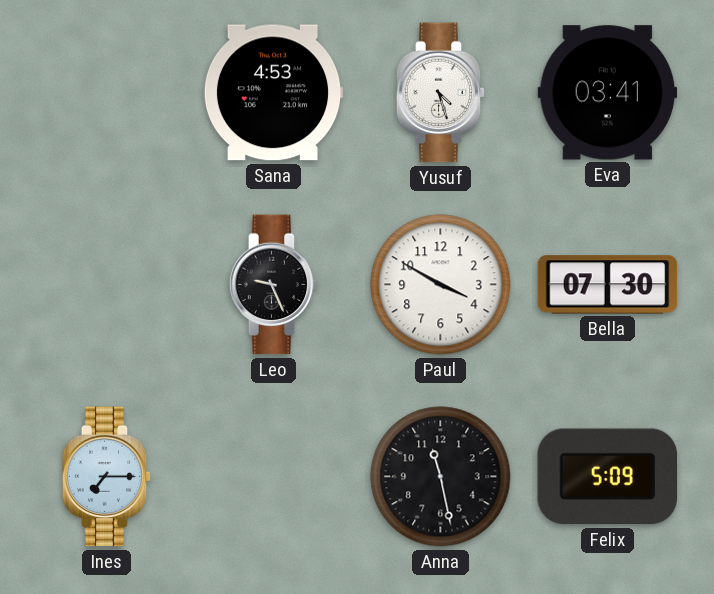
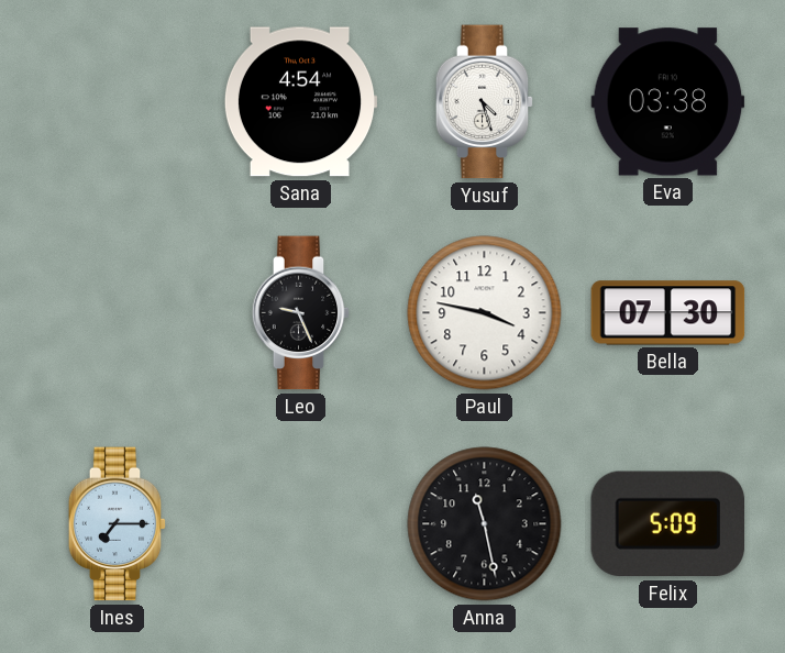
Sana: 4:53 -> 4:54 (300, 102)
Eva: 03:41 -> 03:38 (668, 102)
Paul: 3:50 -> 3:47 (485, 313)
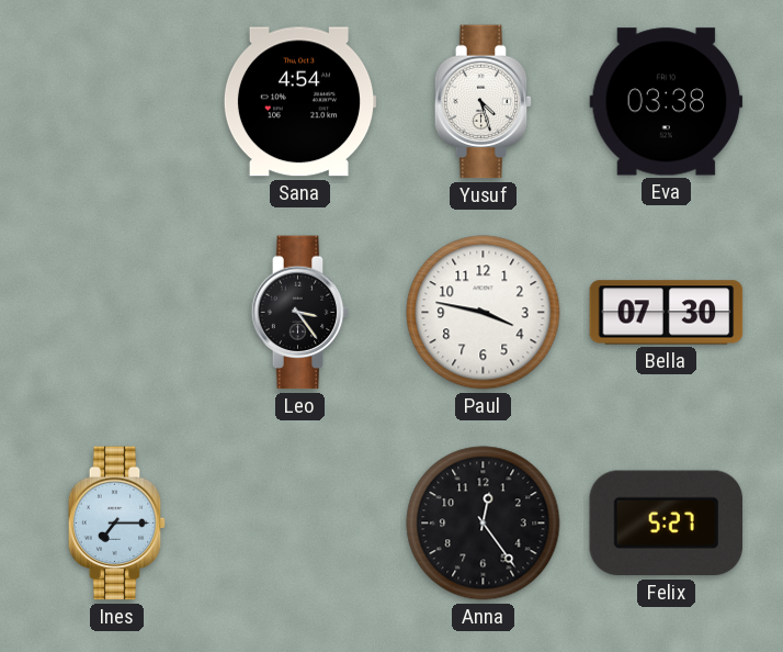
Leo: 9:26 -> 3:24 (300, 313)
Anna: 11:28 -> 12:24 (484, 524)
Felix: 5:09 -> 5:27 (667, 524)
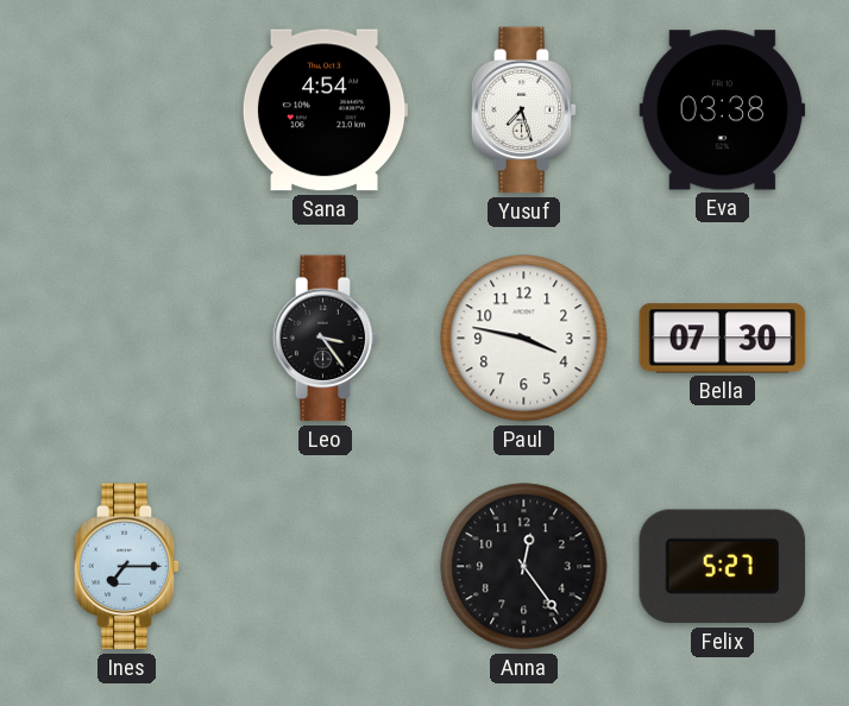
Yusuf: 4:27 -> 7:27 (524, 111)
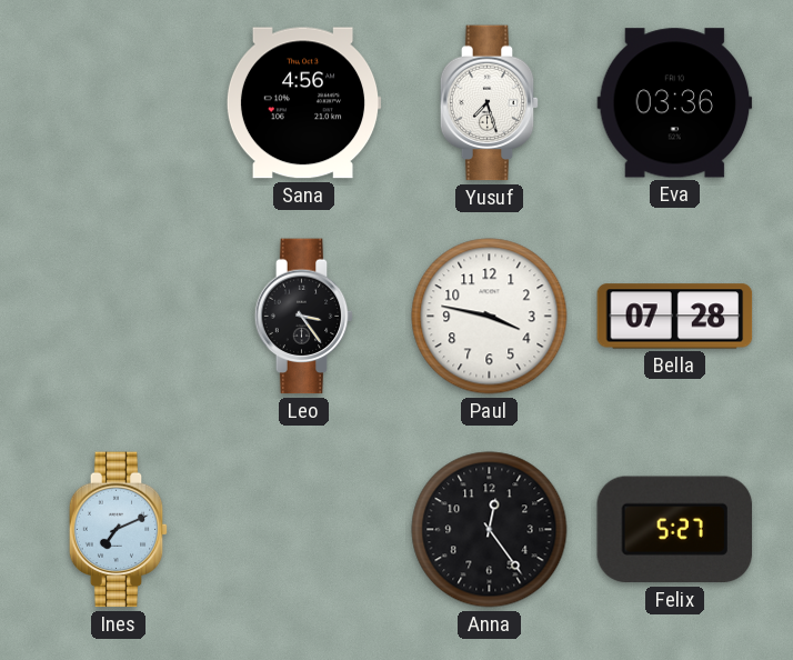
Sana: 4:54 -> 4:56 (303, 103)
Eva: 03:38 -> 03:36 (675, 103)
Bella: 07:30 -> 07:28 (675, 317)
Ines: 7:15 -> 7:11 (119, 530)
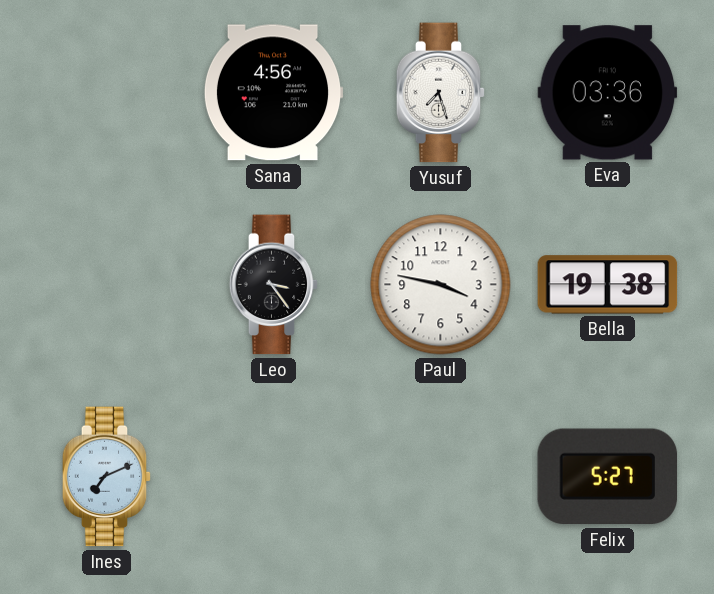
Bella: 07:28 -> 19:38 (608, 285)
Anna: 12:24 -> none (490, 530)
